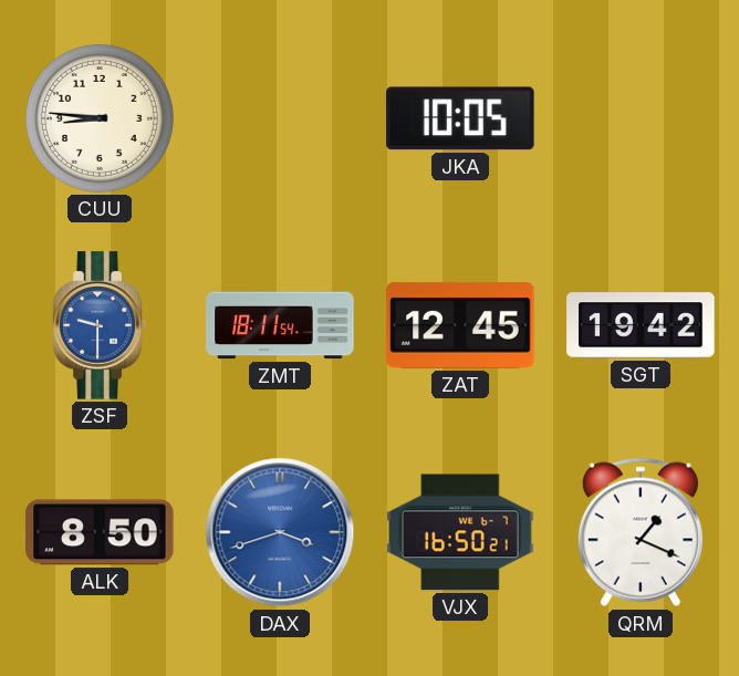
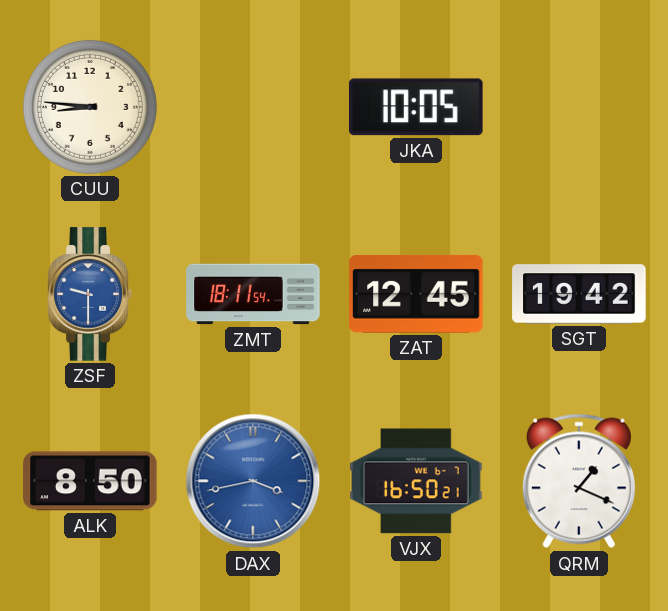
DAX: 3:42 -> 3:43 (253, 481)
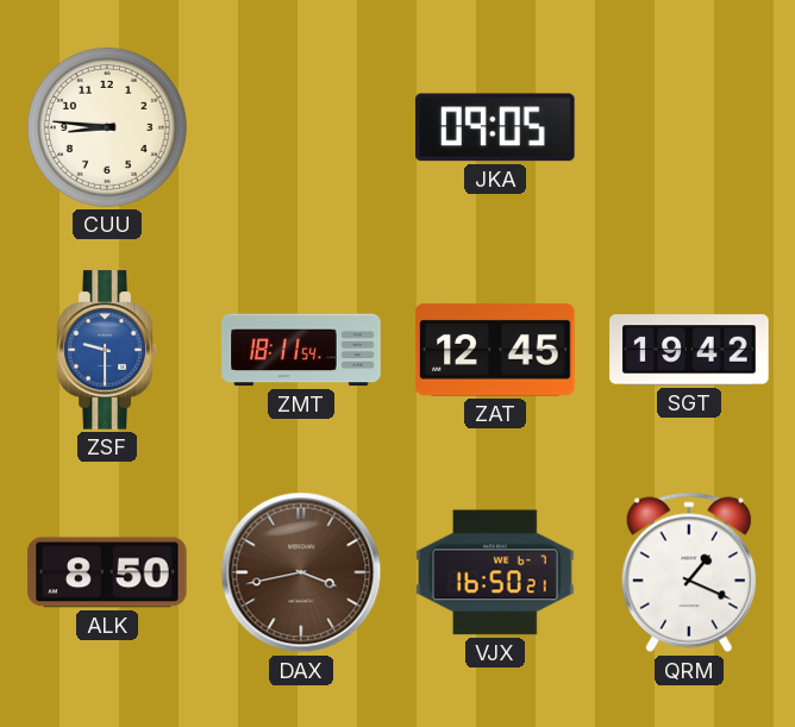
JKA: 10:05 -> 09:05 (496, 127)
DAX dial: blue -> brown (301, 572)
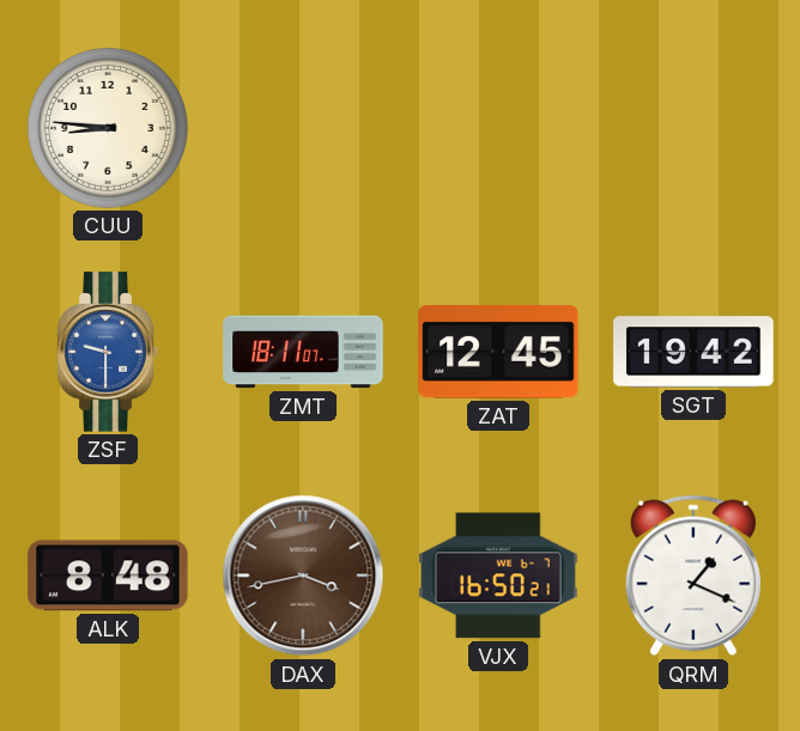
JKA: 09:05 -> none (496, 127)
ZMT: 18:11:54 -> 18:11:07 (303, 352)
ALK: 8:50 -> 8:48 (108, 575)
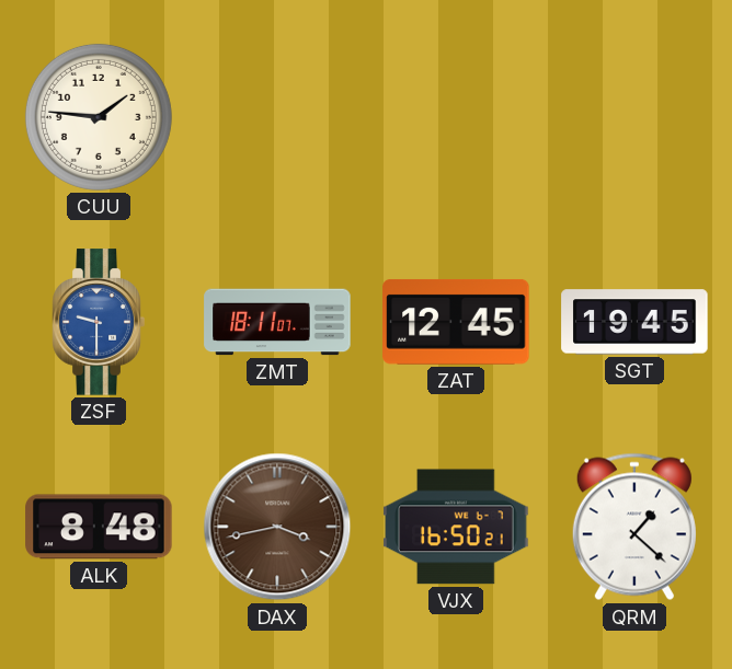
CUU: 8:46 -> 1:46 (99, 117)
SGT: 19:42 -> 19:45 (634, 322)
QRM: 1:19 -> 1:22 (634, 527)
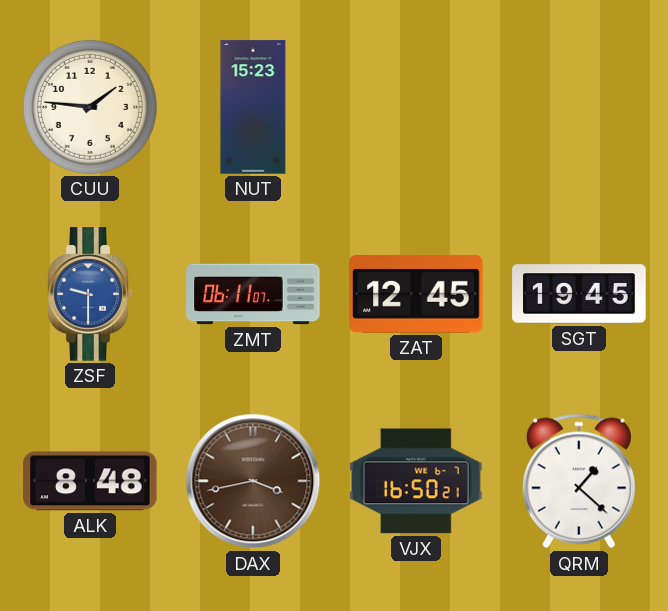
NUT: none -> 15:23 (253, 107)
ZMT: 18:11 -> 06:11 (253, 294)
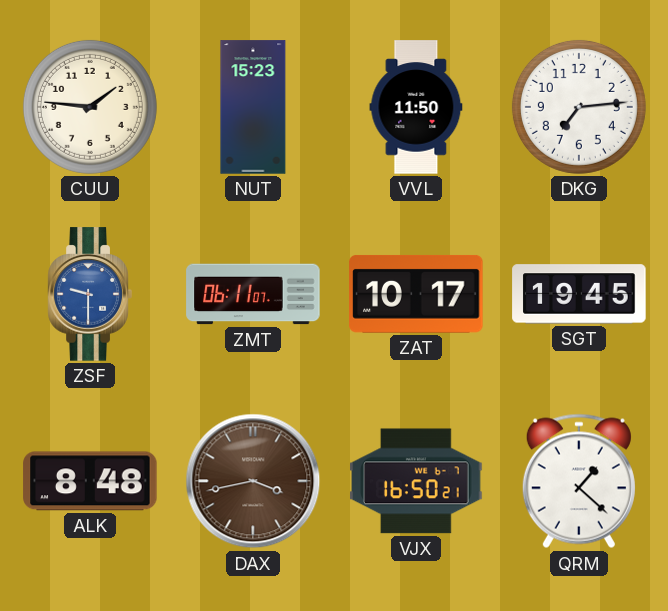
VVL: none -> 11:50 (416, 107)
DKG: none -> 7:14 (579, 107)
ZAT: 12:45 -> 10:17 (416, 294)
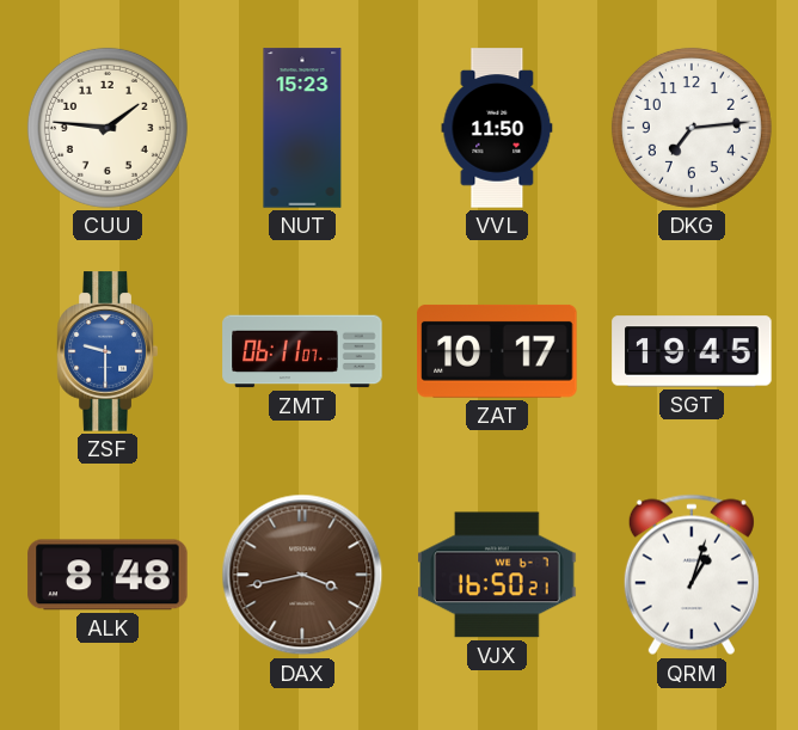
QRM: 1:22 -> 1:03 (692, 575)
